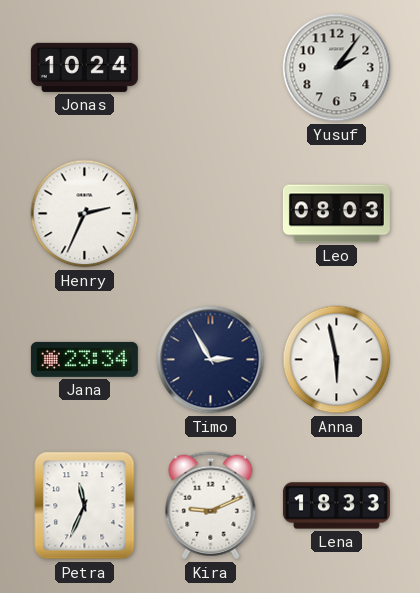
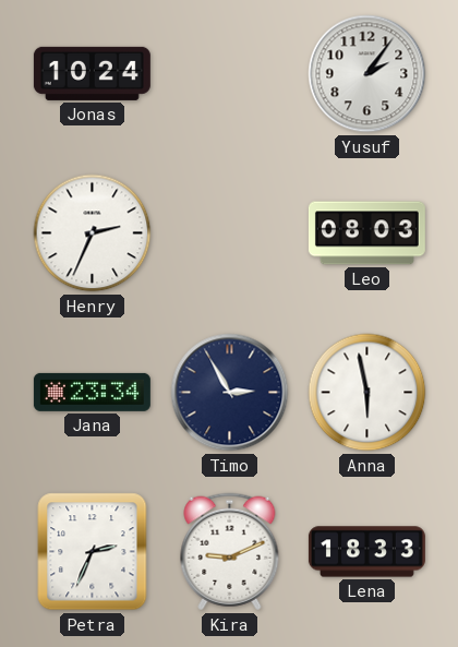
Petra: 11:34 -> 2:34 (93, 552)
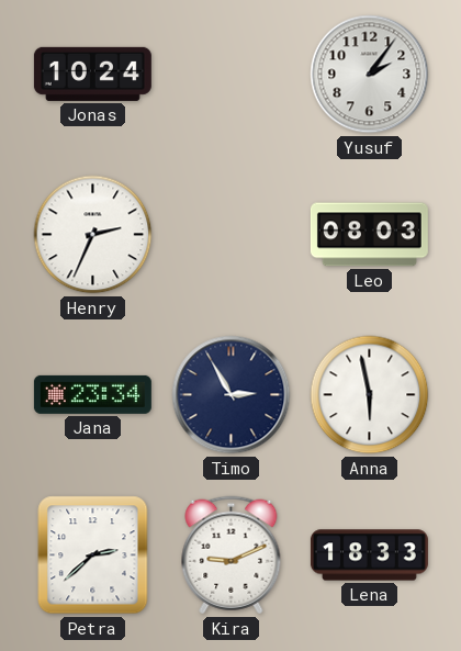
Petra: 2:34 -> 2:38 (93, 555)
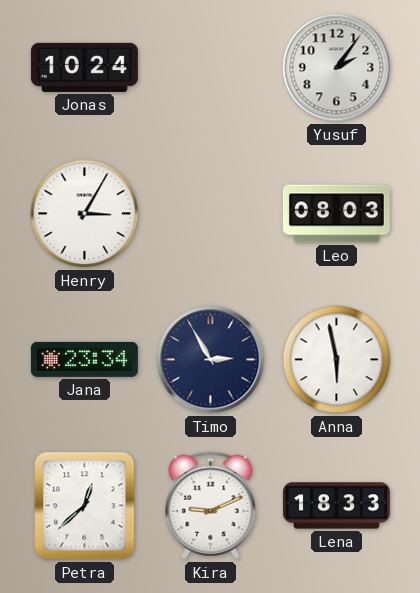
Henry: 2:34 -> 3:05 (85, 214)
Petra: 2:38 -> 12:38 (85, 506)
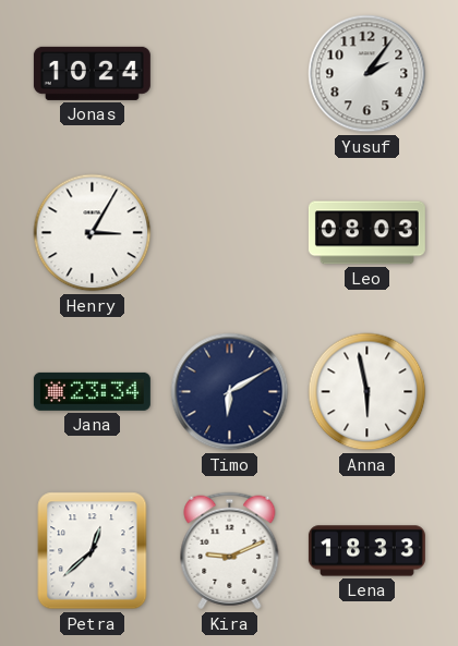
Timo: 2:55 -> 6:10 (230, 392)
